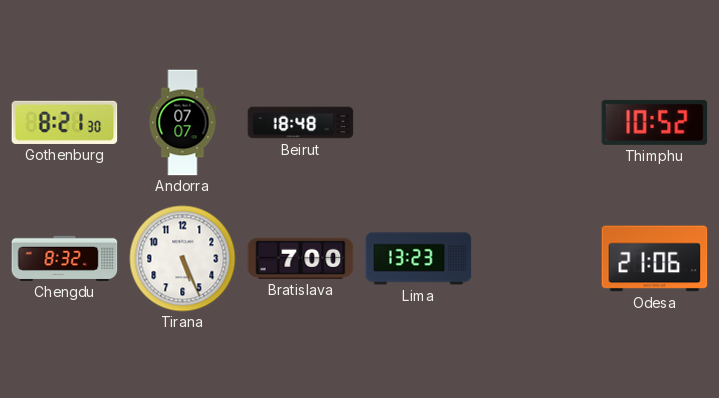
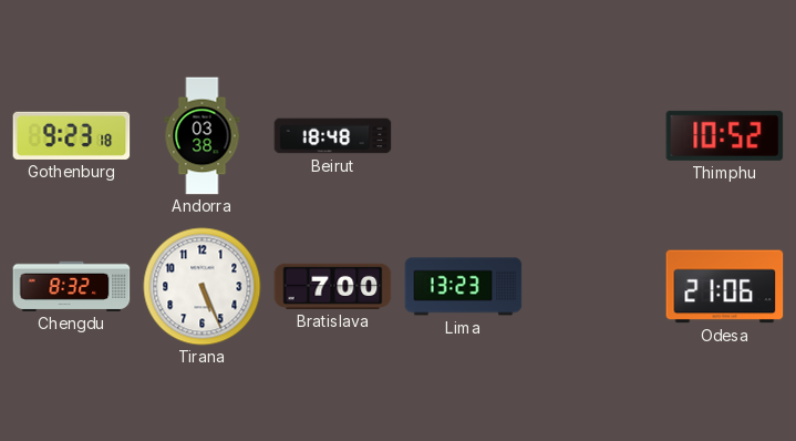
Gothenburg: 8:21 -> 9:23 (72, 135)
Andorra: 07:07 -> 03:38 (203, 136)
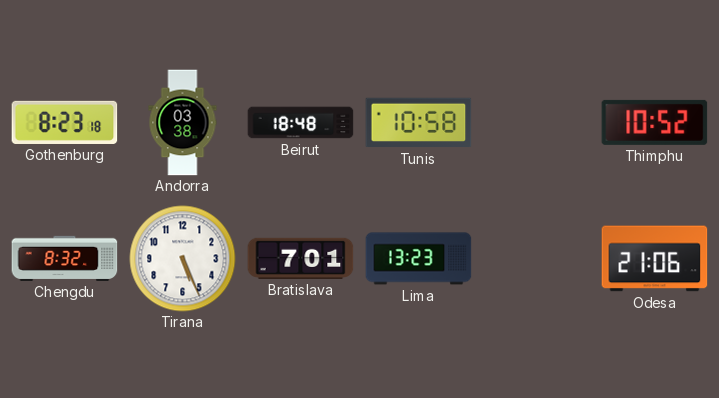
Gothenburg: 9:23 -> 8:23 (65, 122)
Tunis: none -> 10:58 (419, 123)
Bratislava: 7:00 -> 7:01 (301, 258)
